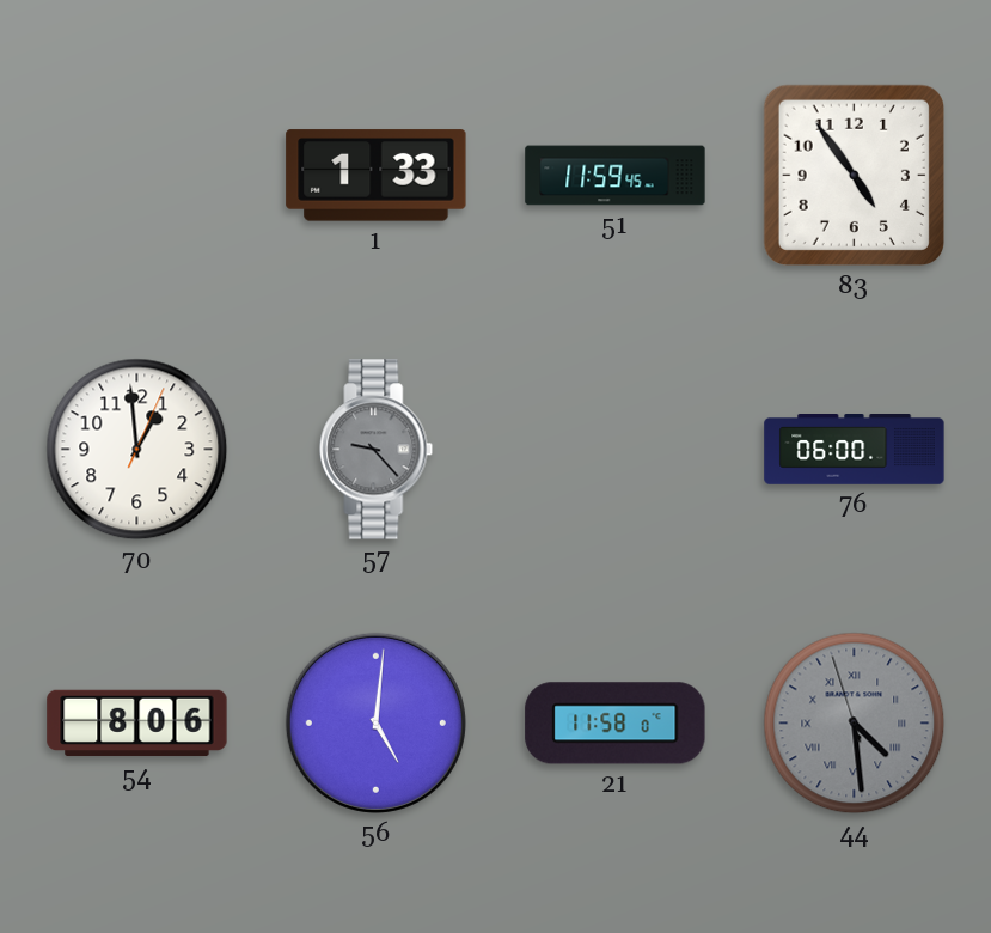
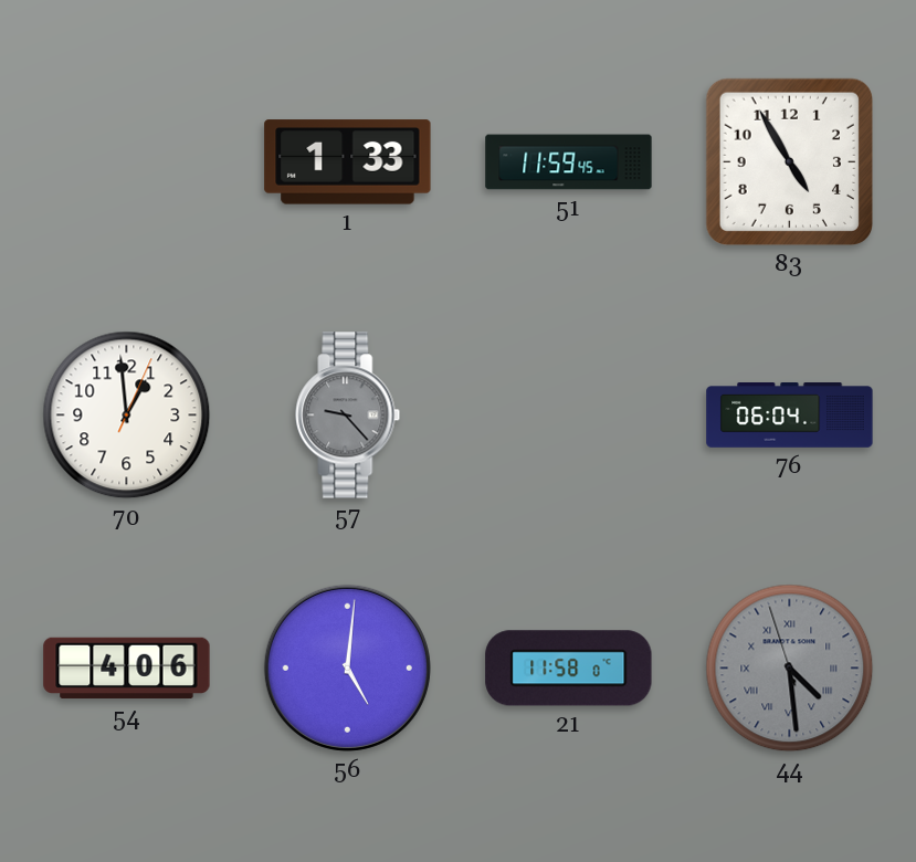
83: 4:54 -> 4:55 (789, 161)
76: 06:00 -> 06:04 (790, 416)
54: 8:06 -> 4:06 (127, 669)
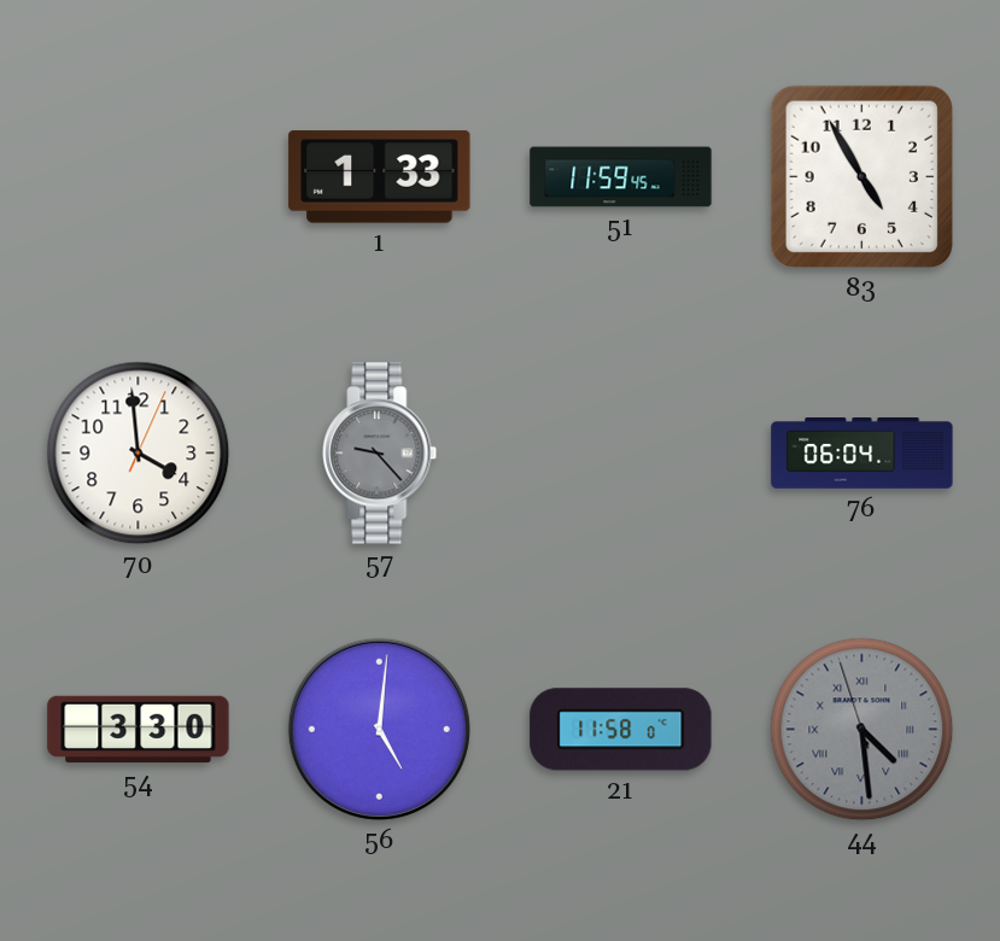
70: 12:59 -> 3:59 (139, 454)
54: 4:06 -> 3:30 (139, 730)
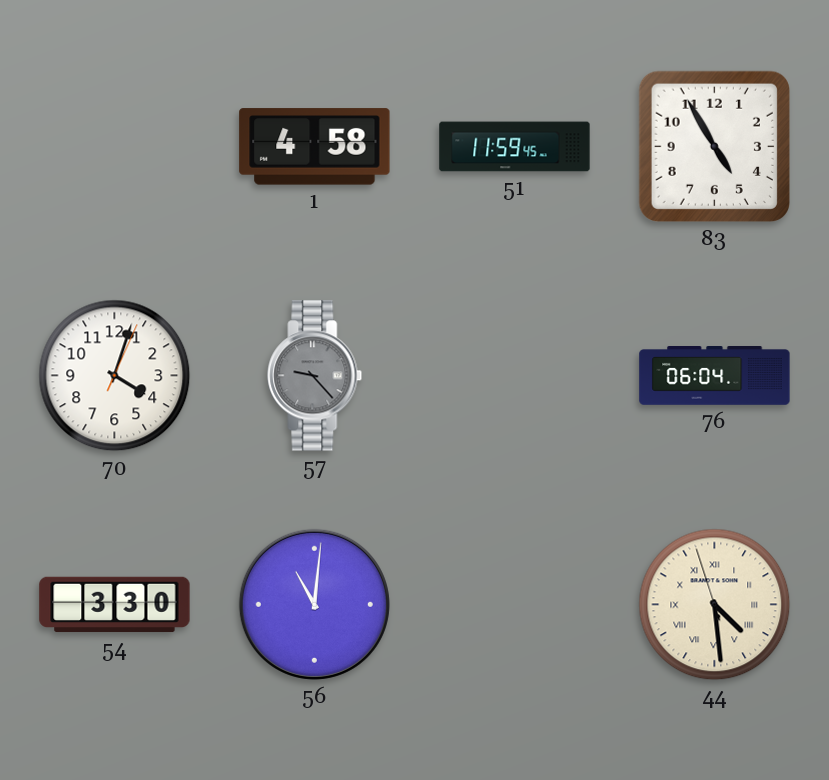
1: 1:33 -> 4:58 (315, 147)
70: 3:59 -> 4:03 (115, 376)
56: 5:01 -> 11:01 (314, 604)
21: 11:58 -> none (621, 730)
44 dial: grey -> cream (715, 605)
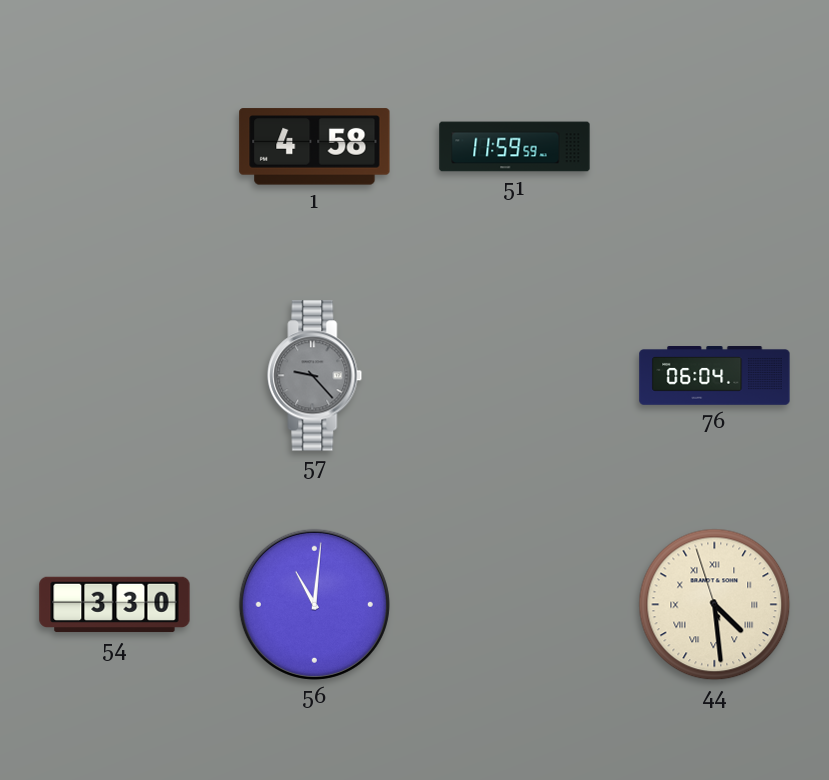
51: 11:59:45 -> 11:59:59 (515, 147)
83: 4:55 -> none (714, 146)
70: 4:03 -> none (115, 376)
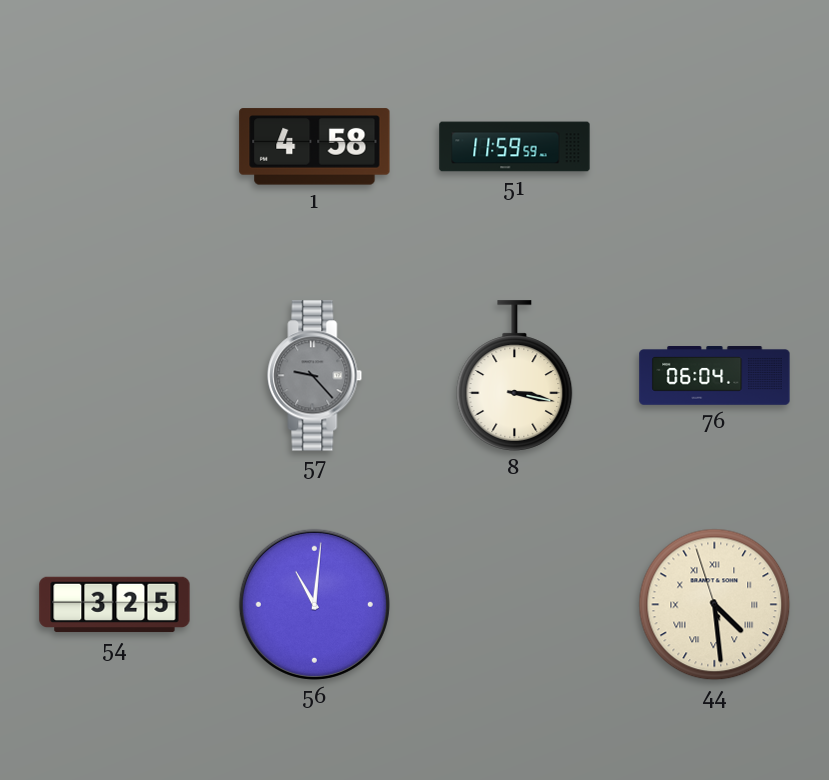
8: none -> 3:17 (515, 376)
54: 3:30 -> 3:25 (115, 605)
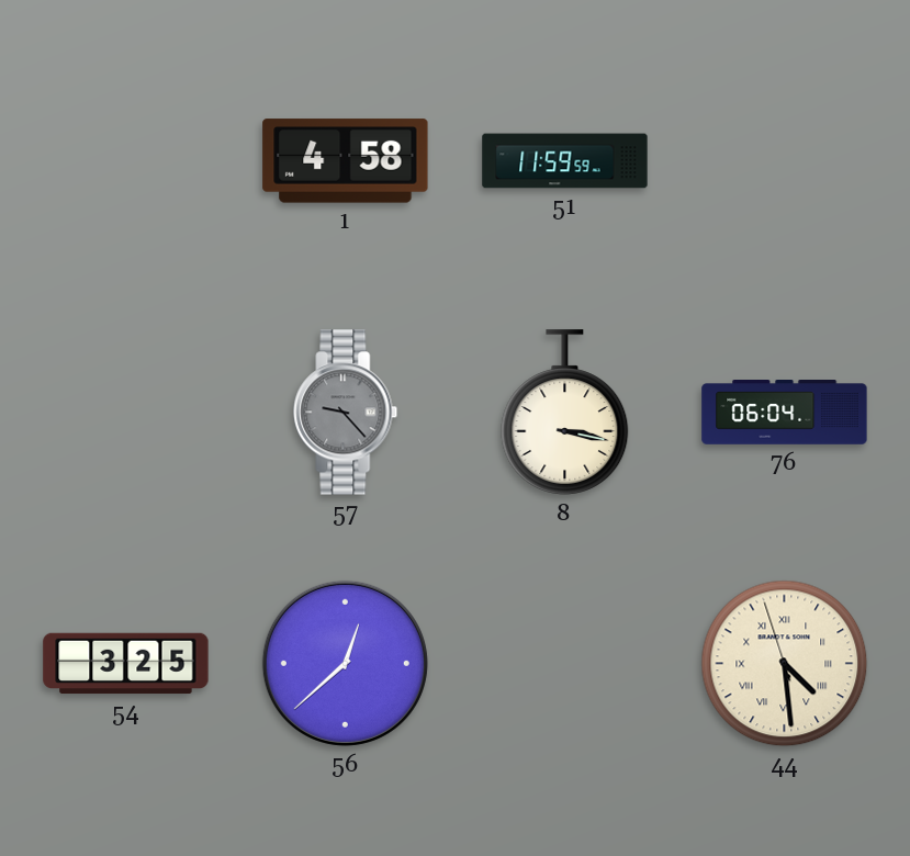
56: 11:01 -> 12:38 (345, 663)
